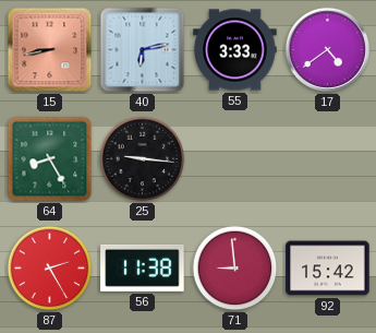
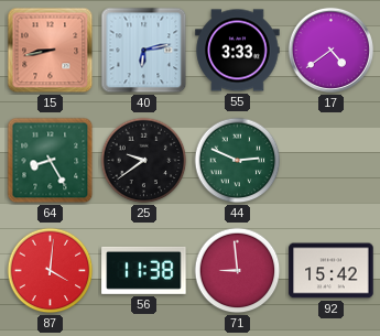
25: 9:16 -> 9:39 (144, 161)
44: none -> 2:49 (238, 161)
87: 2:25 -> 4:01 (51, 271)
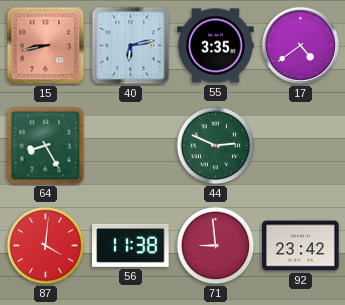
55: 3:33 -> 3:35 (216, 46)
25: 9:39 -> none (144, 161)
92: 15:42 -> 23:42 (301, 246)
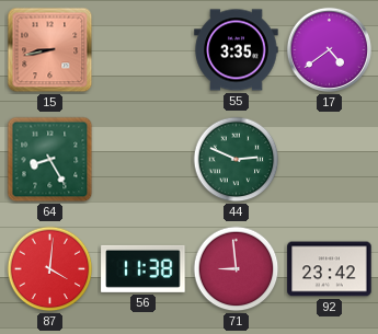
40: 6:13 -> none (131, 46)
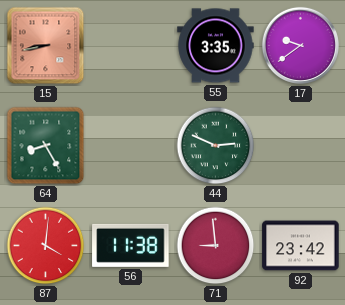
17: 4:39 -> 9:39 (300, 45)
